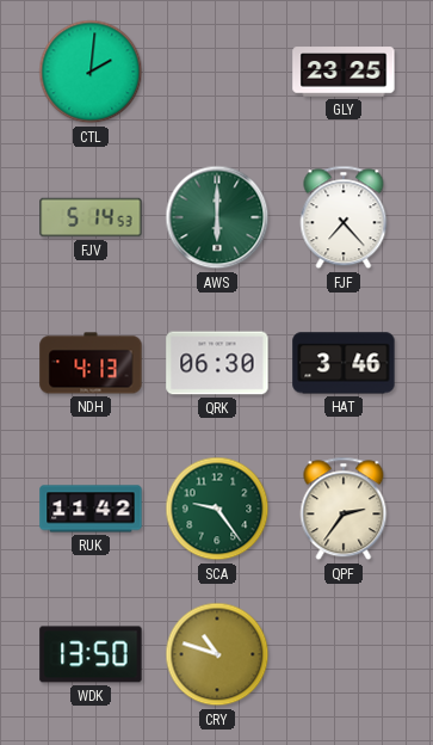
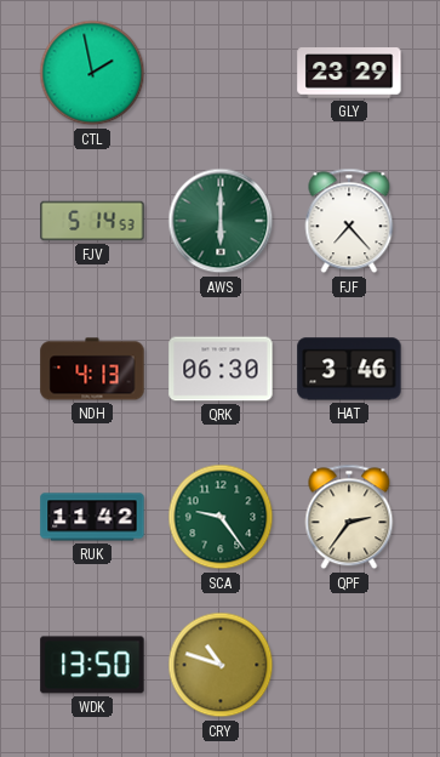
CTL: 2:01 -> 1:58 (92, 73)
GLY: 23:25 -> 23:29 (349, 73)
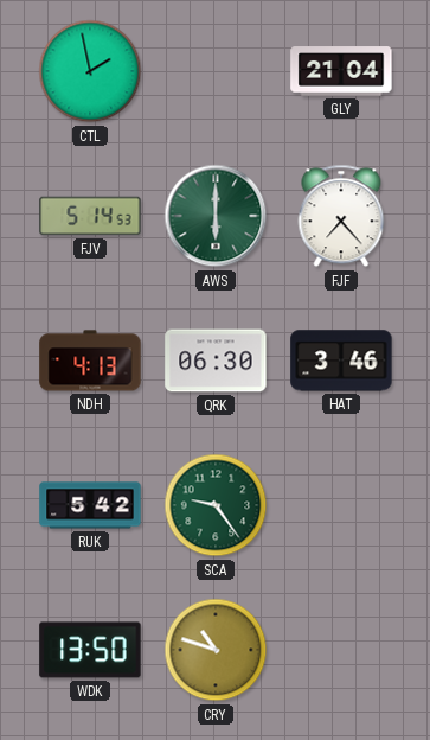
GLY: 23:29 -> 21:04 (341, 71)
RUK: 11:42 -> 5:42 (90, 505)
QPF: 2:36 -> none (349, 517)
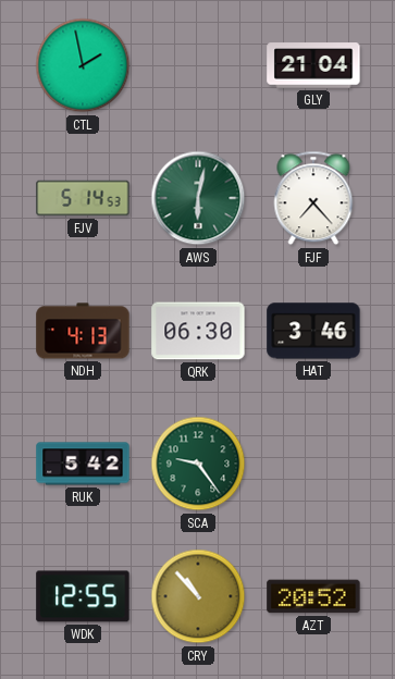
AWS: 6:00 -> 6:02 (198, 198)
WDK: 13:50 -> 12:55 (83, 596)
CRY: 10:48 -> 10:53 (198, 596)
AZT: none -> 20:52 (313, 596)
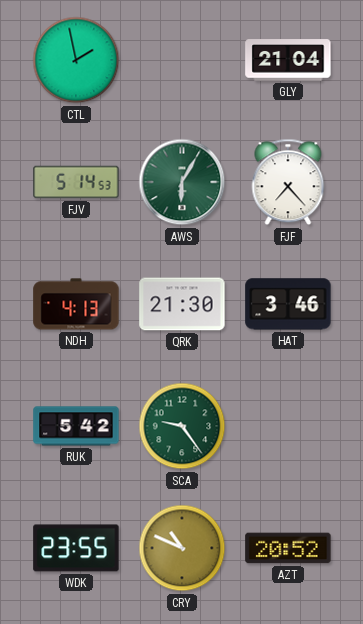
AWS: 6:02 -> 6:05 (182, 182)
QRK: 06:30 -> 21:30 (182, 304)
WDK: 12:55 -> 23:55 (76, 548)
CRY: 10:53 -> 10:49 (182, 548)
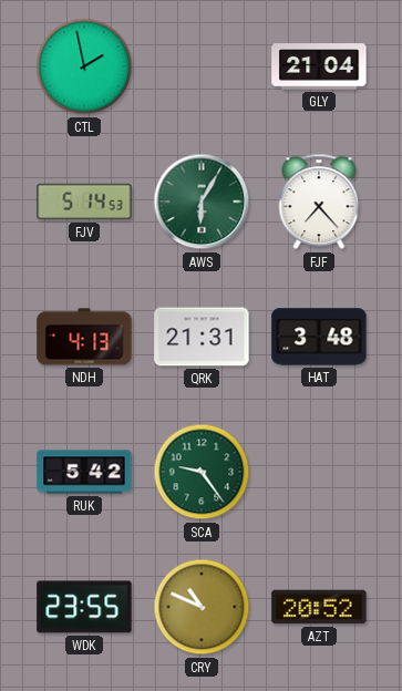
QRK: 21:30 -> 21:31 (202, 337)
HAT: 3:46 -> 3:48 (319, 337)
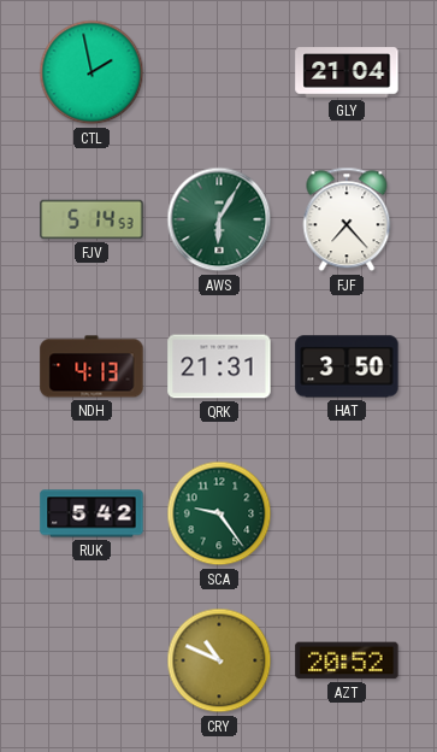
HAT: 3:48 -> 3:50 (347, 366)
WDK: 23:55 -> none (84, 607)
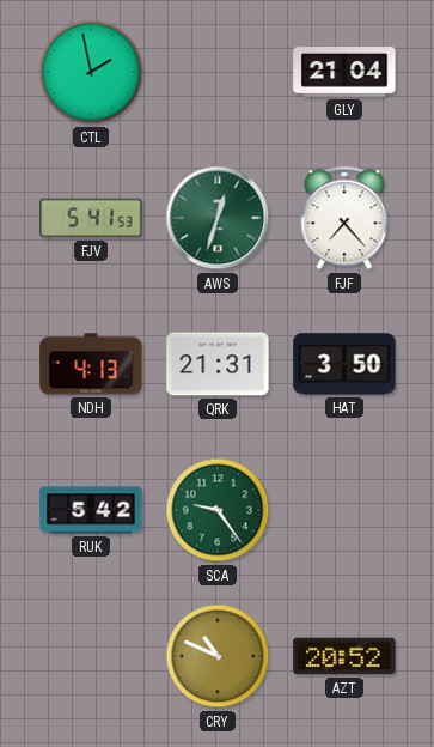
FJV: 5:14 -> 5:41 (91, 218)
AWS: 6:05 -> 12:33 (218, 218)
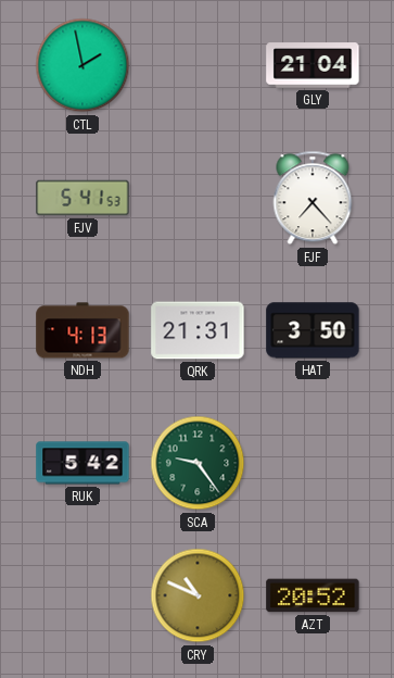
AWS: 12:33 -> none (218, 218)
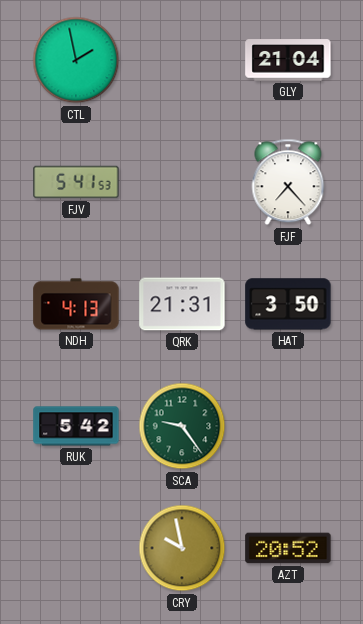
CRY: 10:49 -> 9:58 (182, 548)
